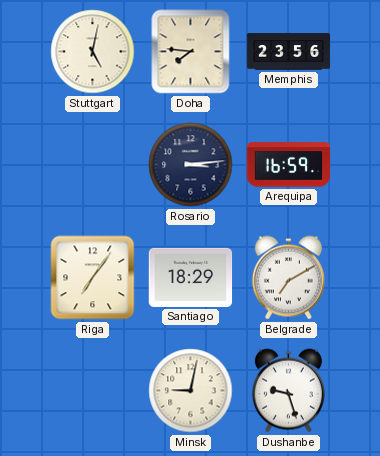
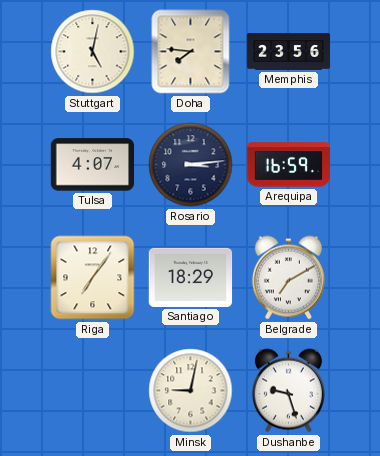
Tulsa: none -> 4:07 (93, 165)
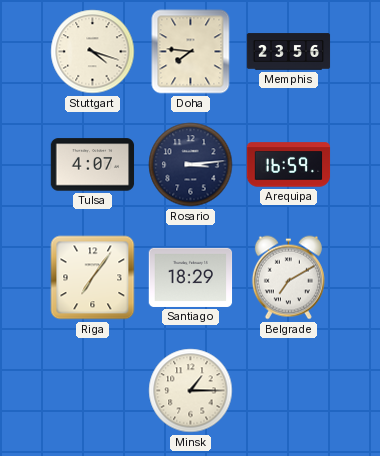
Stuttgart: 5:02 -> 4:18 (93, 52)
Minsk: 9:02 -> 1:15 (191, 391)
Dushanbe: 9:27 -> none (288, 391)
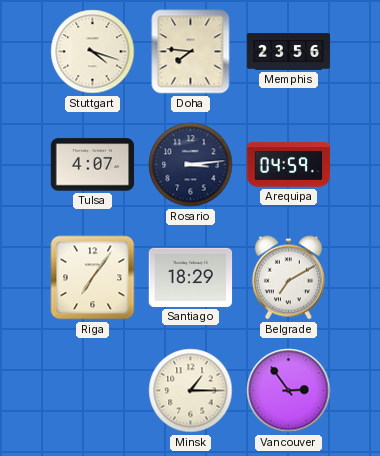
Arequipa: 16:59 -> 04:59 (289, 165)
Vancouver: none -> 2:54 (289, 391)
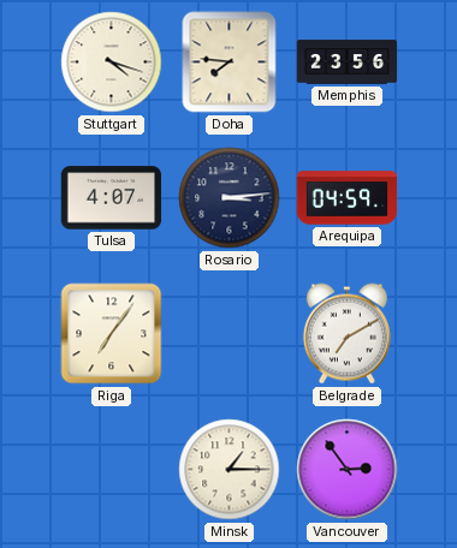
Santiago: 18:29 -> none (191, 277)
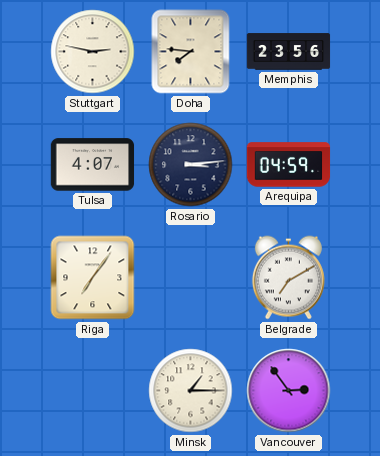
Stuttgart: 4:18 -> 2:47 (93, 52)
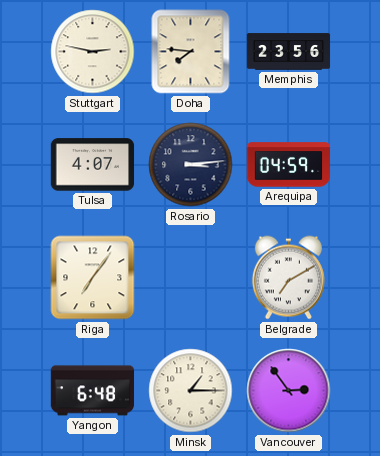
Yangon: none -> 6:48 (93, 391)
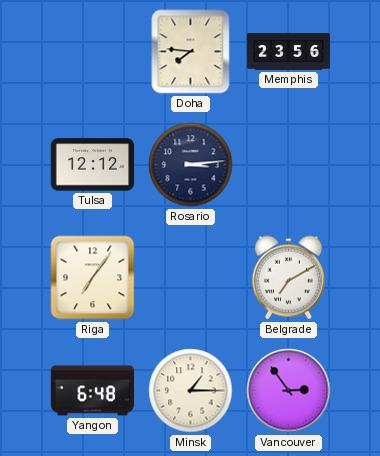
Stuttgart: 2:47 -> none (93, 52)
Tulsa: 4:07 -> 12:12 (93, 165)
Arequipa: 04:59 -> none (289, 165)
